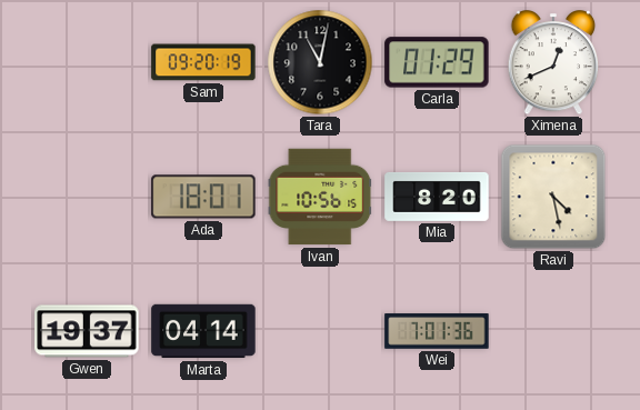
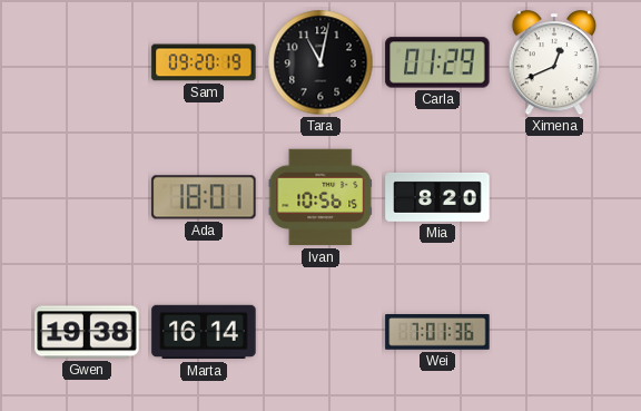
Ravi: 4:28 -> none (553, 197)
Gwen: 19:37 -> 19:38 (87, 332)
Marta: 04:14 -> 16:14 (204, 332)
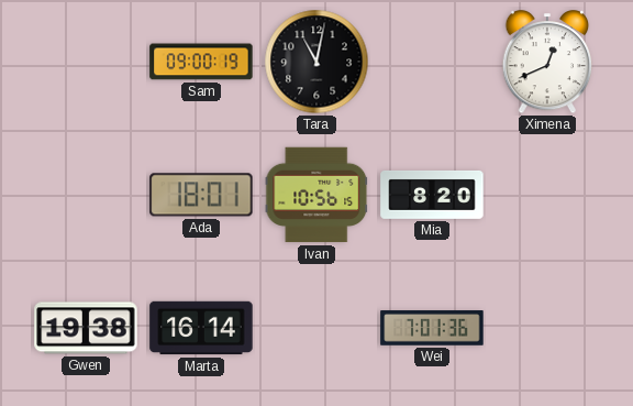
Sam: 09:20 -> 09:00 (201, 62)
Carla: 01:29 -> none (437, 62)
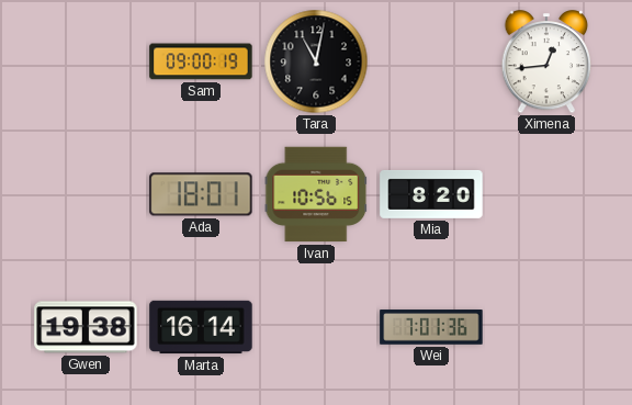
Ximena: 12:41 -> 12:44 (546, 63)
